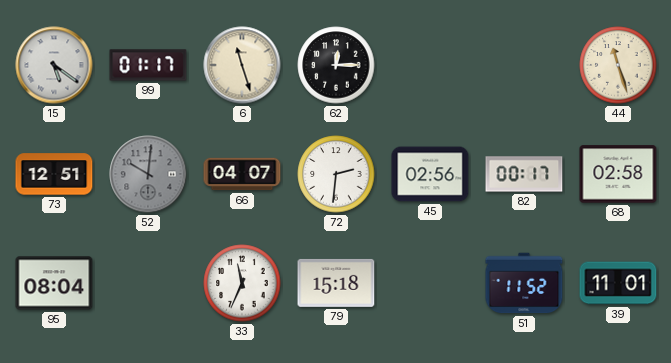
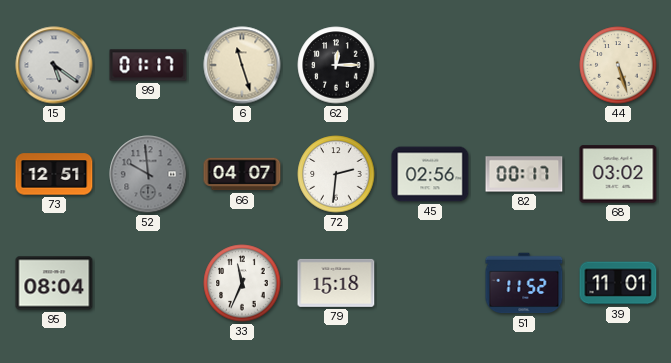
44: 11:27 -> 5:27 (618, 65)
52: 10:01 -> 9:59 (148, 174)
68: 02:58 -> 03:02 (618, 174)
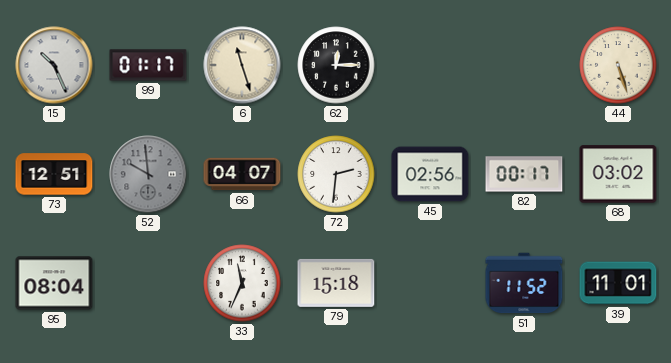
15: 5:21 -> 10:26 (54, 65)
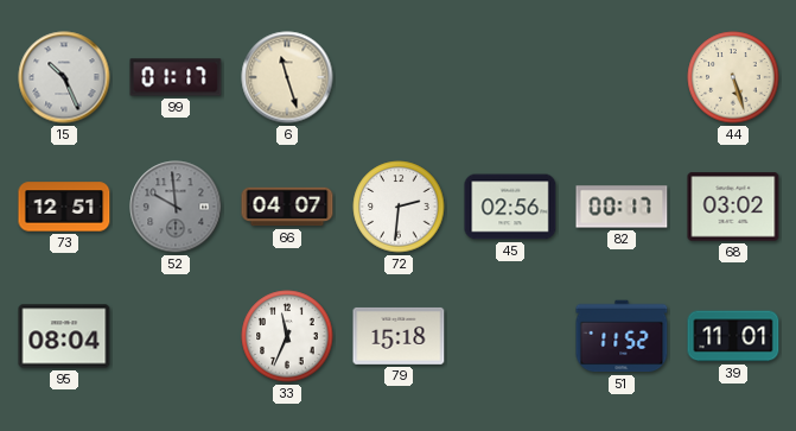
62: 12:15 -> none (336, 65)
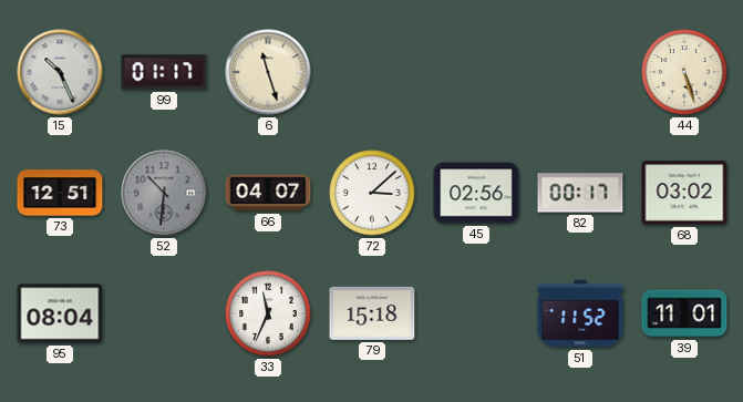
52: 9:59 -> 10:31 (164, 193)
72: 2:31 -> 3:08 (372, 193)
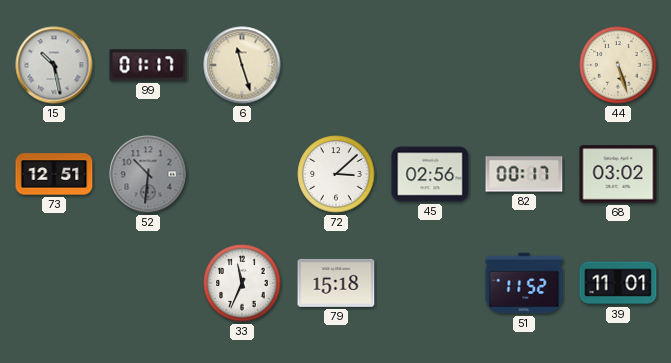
15: 10:26 -> 10:28 (54, 65)
66: 04:07 -> none (268, 193)
95: 08:04 -> none (60, 313)
